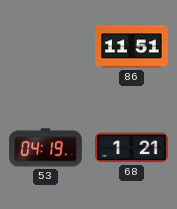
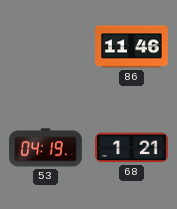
86: 11:51 -> 11:46 (132, 47)
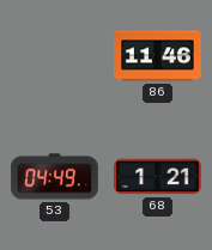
53: 04:19 -> 04:49 (55, 177)
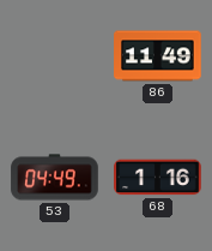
86: 11:46 -> 11:49 (158, 56)
68: 1:21 -> 1:16 (158, 178)
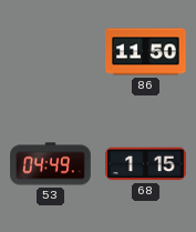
86: 11:49 -> 11:50 (146, 52)
68: 1:16 -> 1:15 (146, 164)
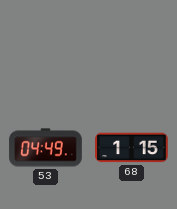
86: 11:50 -> none (146, 52)
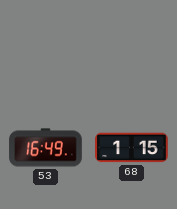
53: 04:49 -> 16:49 (46, 148)
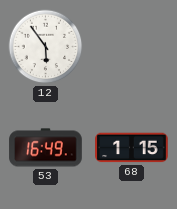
12: none -> 5:54 (46, 47)
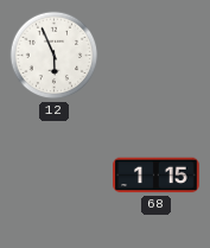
12: 5:54 -> 5:56 (55, 56)
53: 16:49 -> none (46, 148)
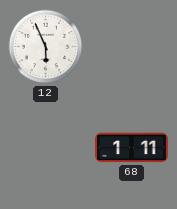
68: 1:15 -> 1:11 (132, 148)
